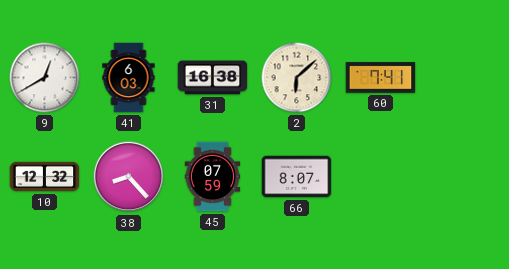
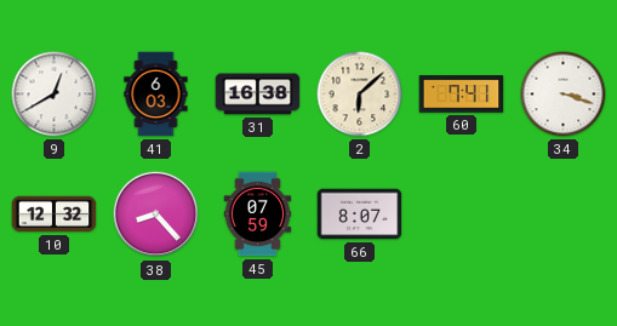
34: none -> 3:18 (564, 95)
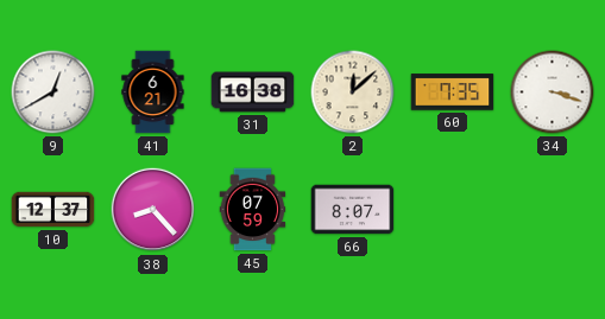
41: 6:03 -> 6:21 (153, 92)
2: 6:08 -> 12:08 (353, 92)
60: 7:41 -> 7:35 (453, 92)
10: 12:32 -> 12:37 (53, 210)
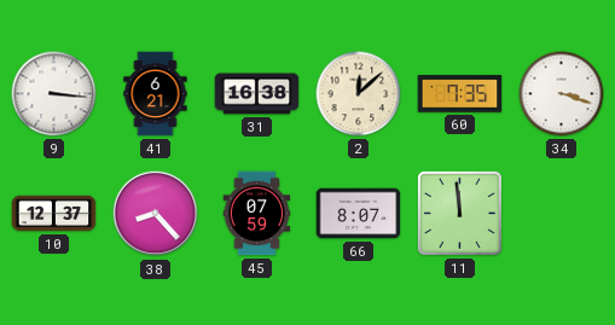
9: 12:40 -> 3:16 (54, 94)
11: none -> 11:59 (459, 213)
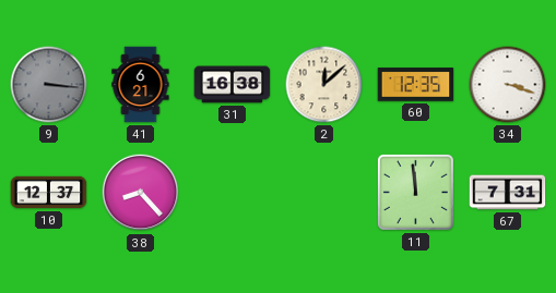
9 dial: white -> grey (49, 85)
60: 7:35 -> 12:35 (416, 85)
45: 07:59 -> none (257, 214)
66: 8:07 -> none (359, 214)
67: none -> 7:31 (508, 193)
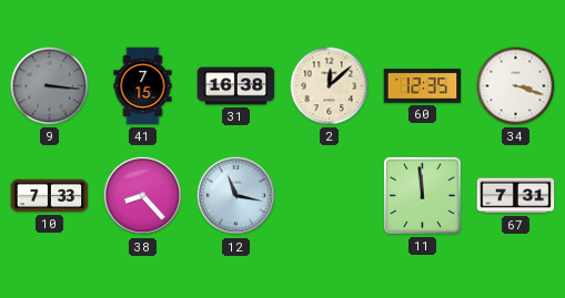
41: 6:21 -> 7:15 (143, 86)
10: 12:37 -> 7:33 (50, 196)
12: none -> 11:17 (236, 196)
